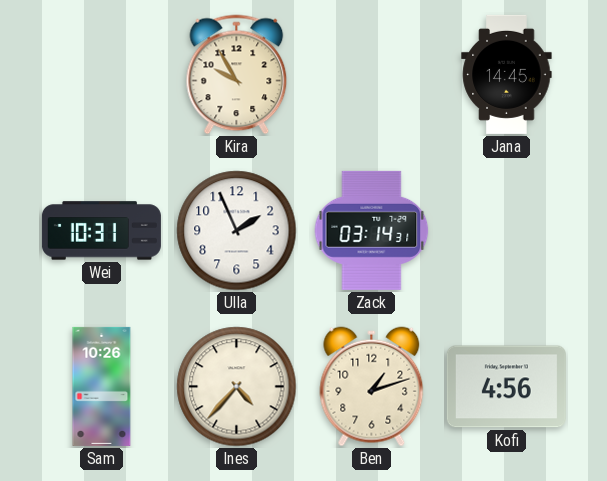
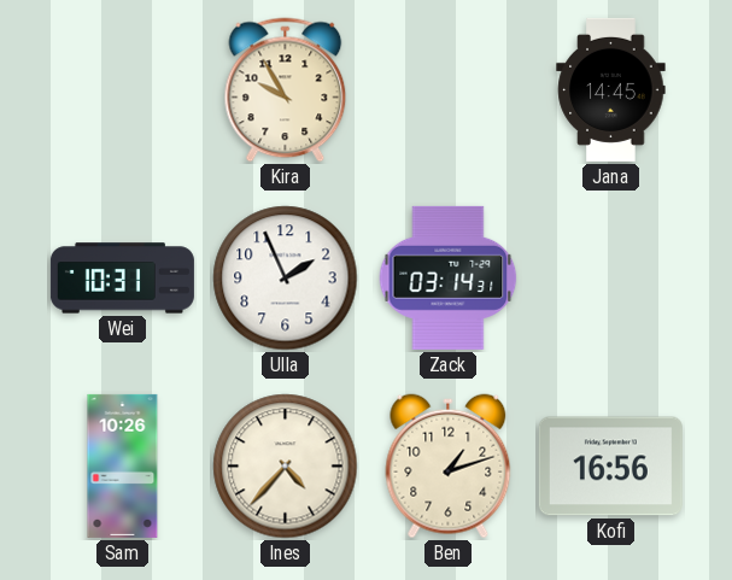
Kofi: 4:56 -> 16:56 (610, 467)
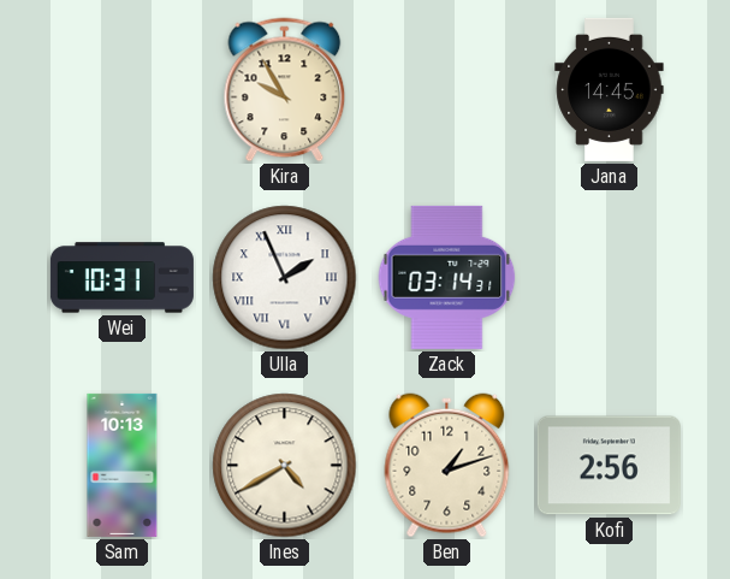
Ulla numerals: Arabic -> Roman (285, 278)
Sam: 10:26 -> 10:13 (123, 465)
Ines: 4:37 -> 4:40 (285, 466)
Kofi: 16:56 -> 2:56 (609, 466)
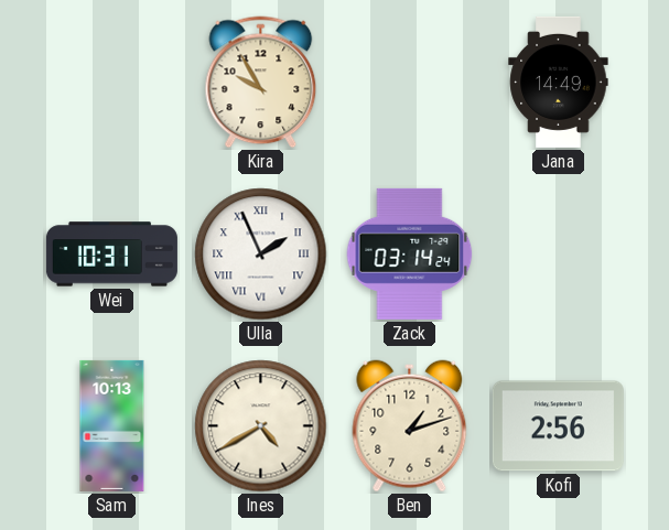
Jana: 14:45 -> 14:49 (559, 82)
Zack: 03:14:31 -> 03:14:24 (410, 253)
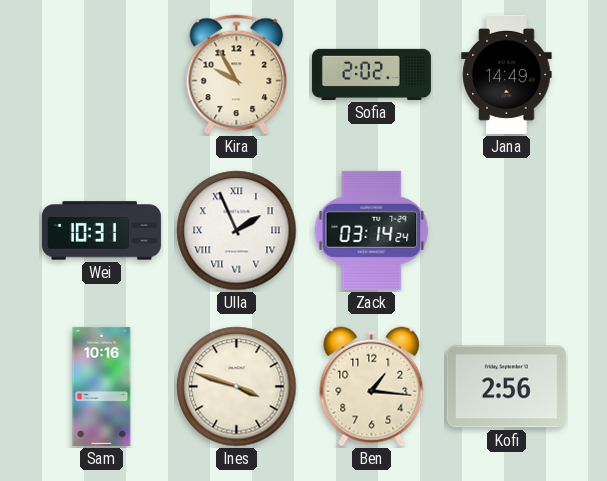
Sofia: none -> 2:02 (371, 74)
Sam: 10:13 -> 10:16 (102, 386)
Ines: 4:40 -> 3:48 (237, 387)
Ben: 1:12 -> 1:16 (372, 387)
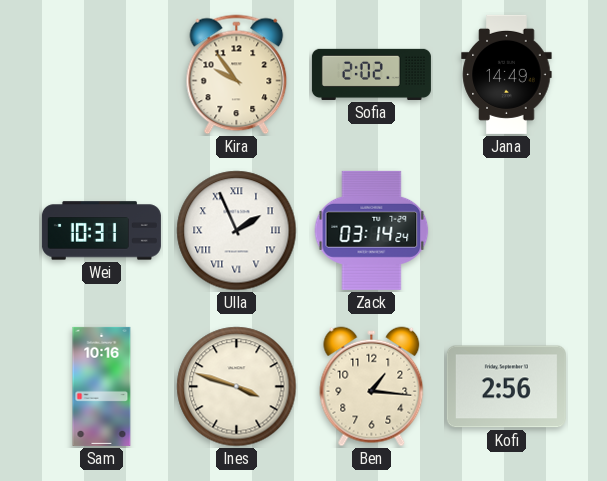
Kira: 9:55 -> 9:54 (237, 75)
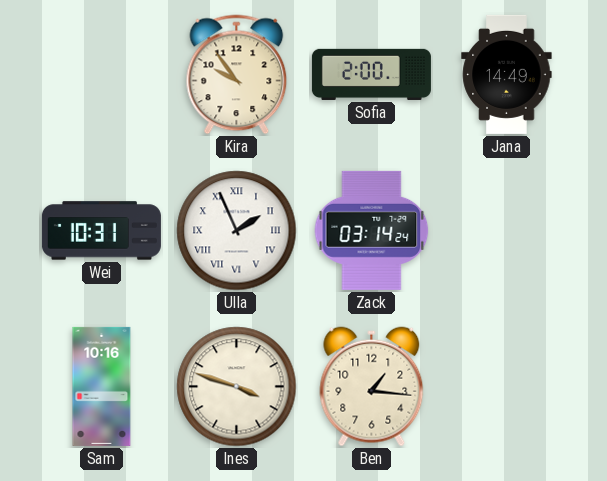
Sofia: 2:02 -> 2:00 (371, 74)
Kofi: 2:56 -> none (506, 387)
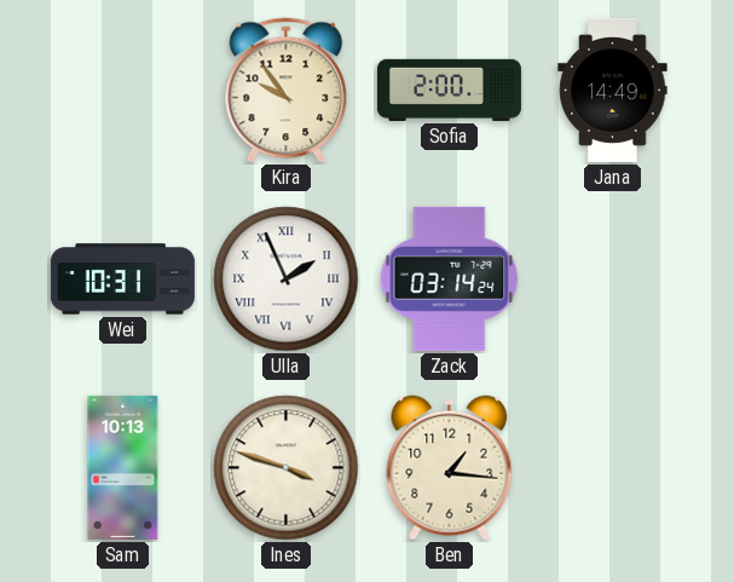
Sam: 10:16 -> 10:13 (123, 467)
